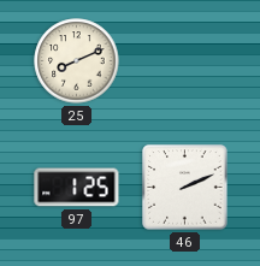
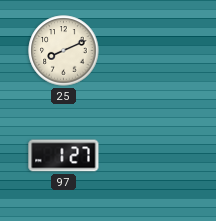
97: 1:25 -> 1:27 (64, 156)
46: 2:11 -> none (185, 188)
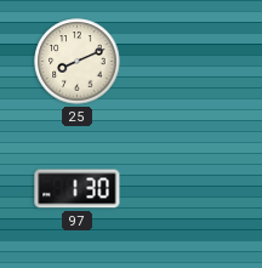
97: 1:27 -> 1:30 (78, 189)
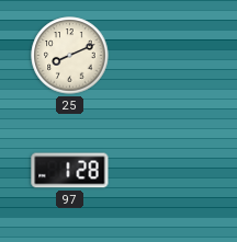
97: 1:30 -> 1:28 (70, 171)
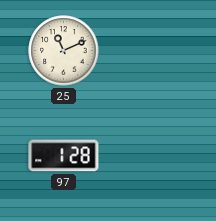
25: 8:11 -> 11:11 (64, 51)
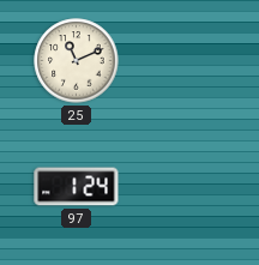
97: 1:28 -> 1:24 (77, 187)
